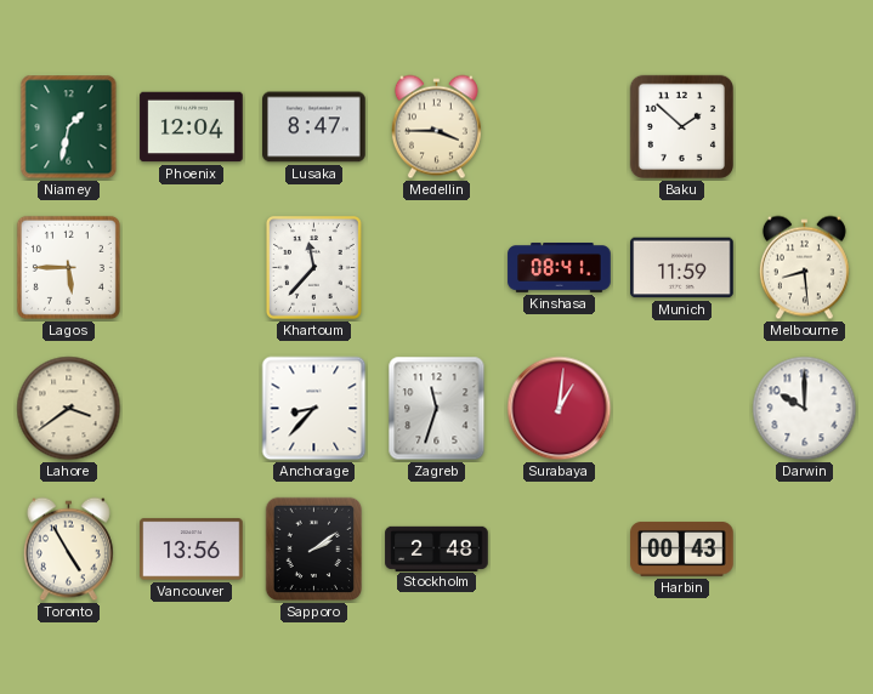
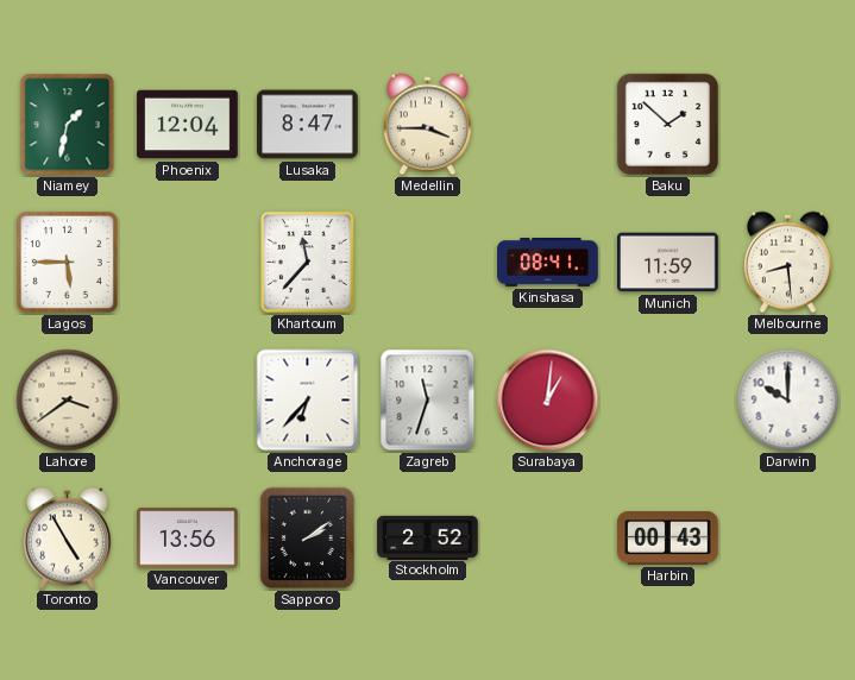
Anchorage: 8:37 -> 6:37 (308, 401)
Stockholm: 2:48 -> 2:52 (428, 537)
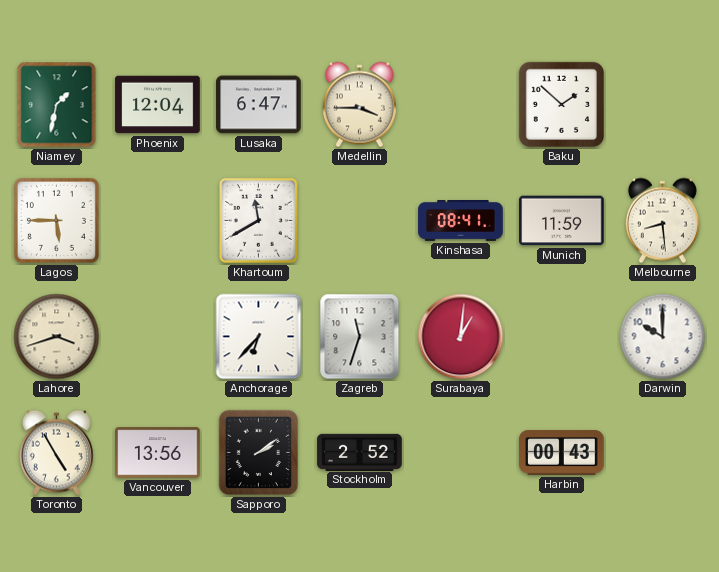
Lusaka: 8:47 -> 6:47 (259, 105)
Khartoum: 11:37 -> 11:40 (259, 221)
Lahore: 3:39 -> 3:42 (57, 337)
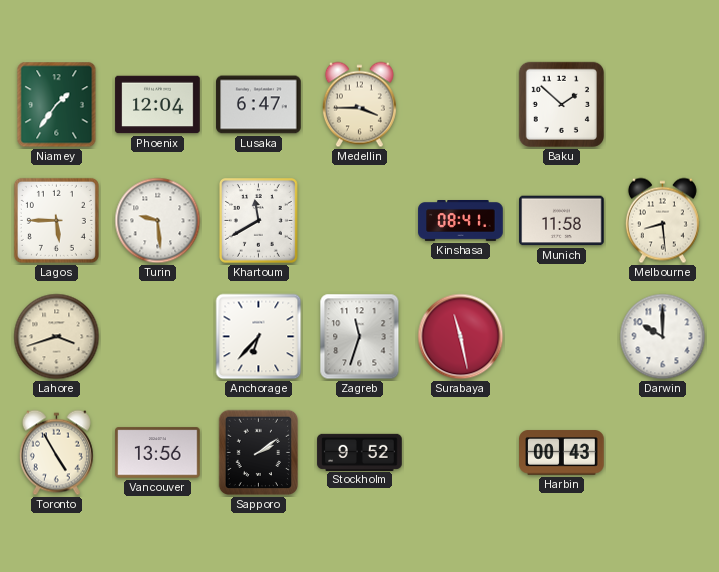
Niamey: 1:32 -> 1:36 (57, 105)
Turin: none -> 9:29 (158, 221)
Munich: 11:59 -> 11:58 (562, 221)
Surabaya: 1:01 -> 11:28 (461, 337)
Stockholm: 2:52 -> 9:52 (360, 452)
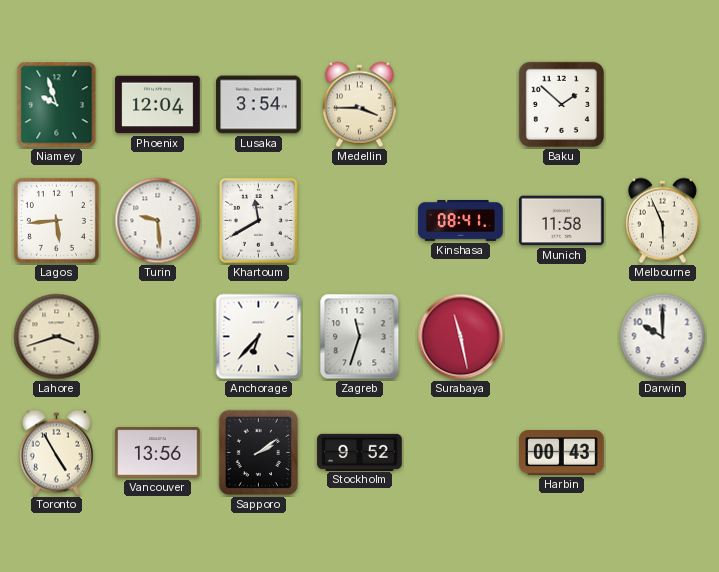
Niamey: 1:36 -> 9:57 (57, 105)
Lusaka: 6:47 -> 3:54 (259, 105)
Lagos: 5:45 -> 5:44 (56, 220)
Melbourne: 8:29 -> 5:56 (662, 221)
